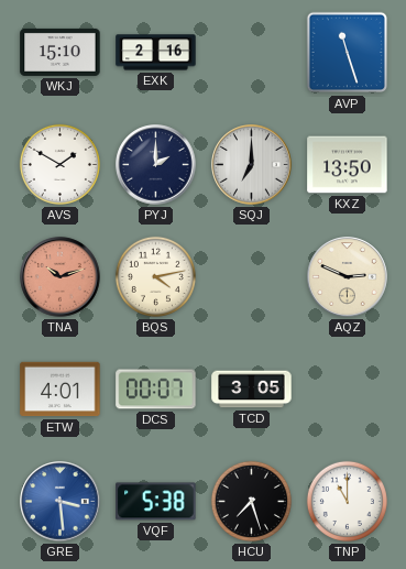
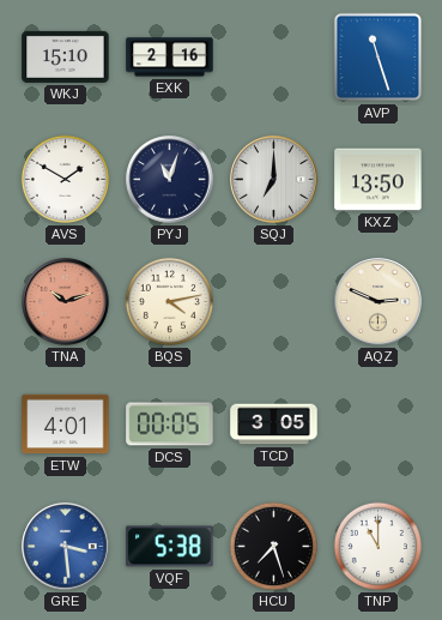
PYJ: 2:00 -> 11:03 (170, 180)
DCS: 00:07 -> 00:05 (170, 425)
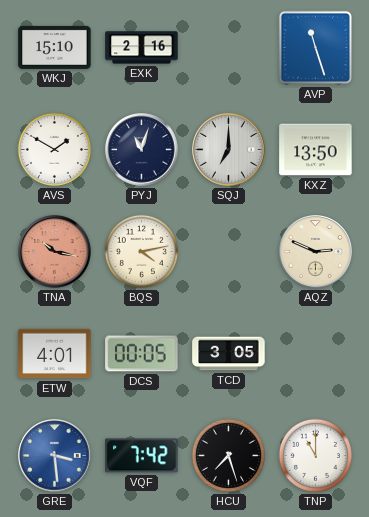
TNA: 10:12 -> 10:17 (55, 252)
VQF: 5:38 -> 7:42 (142, 456)
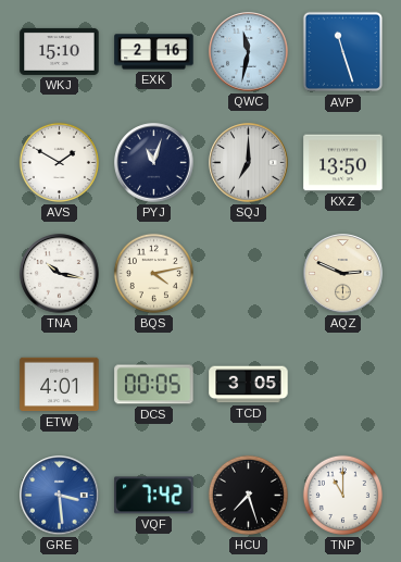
QWC: none -> 11:32 (249, 52)
TNA dial: salmon -> white (60, 274)
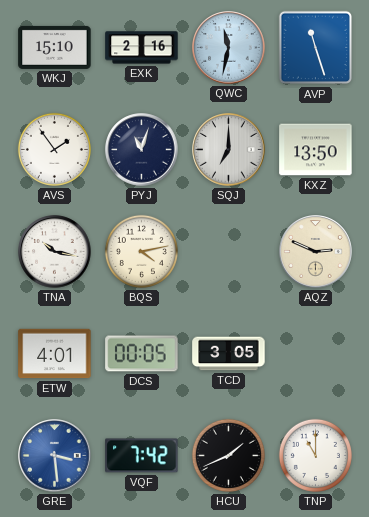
AVS: 1:50 -> 1:54 (54, 149)
HCU: 7:27 -> 1:41 (228, 455)
